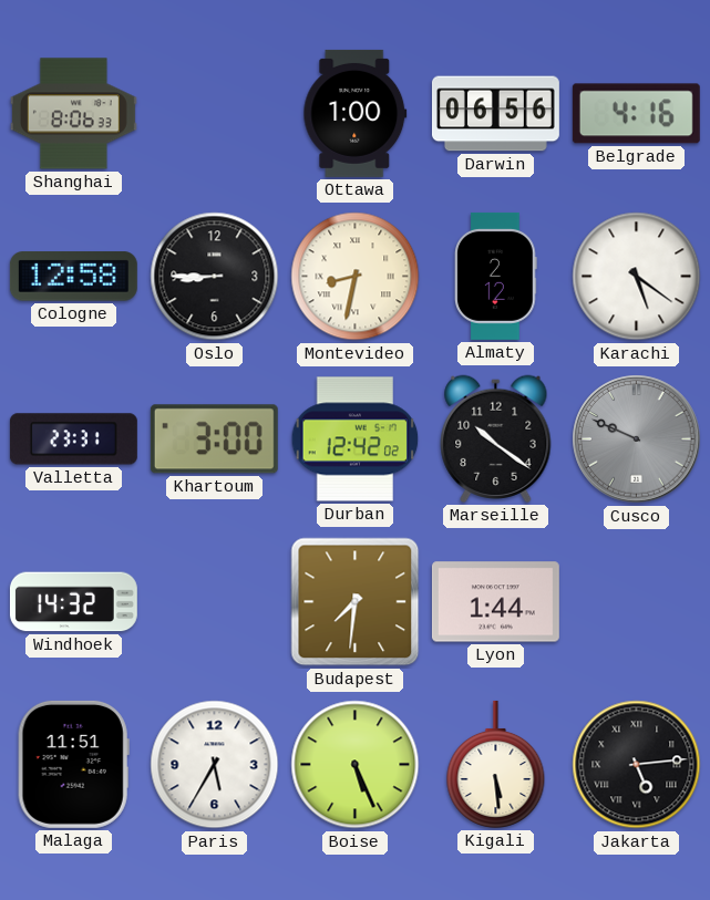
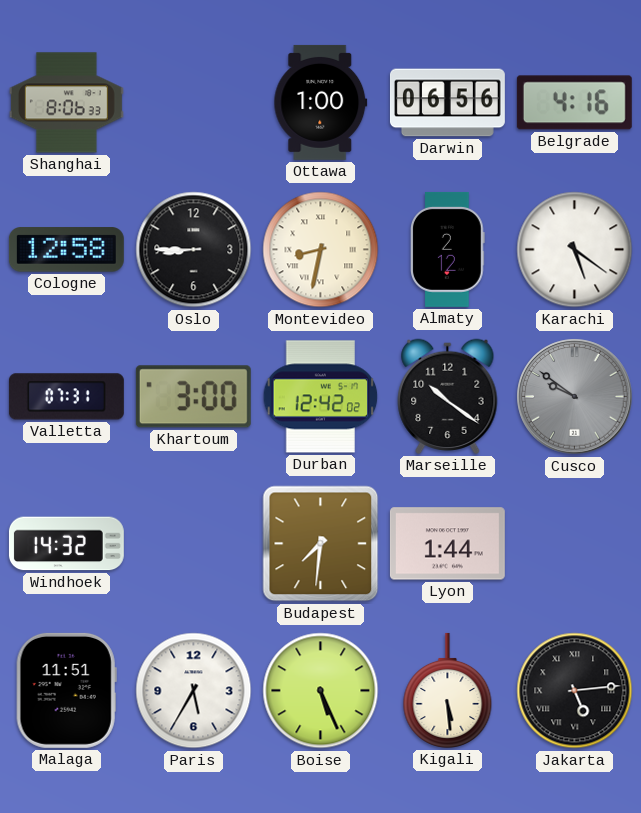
Valletta: 23:31 -> 07:31 (66, 397)
Cusco: 9:49 -> 9:51 (575, 397)
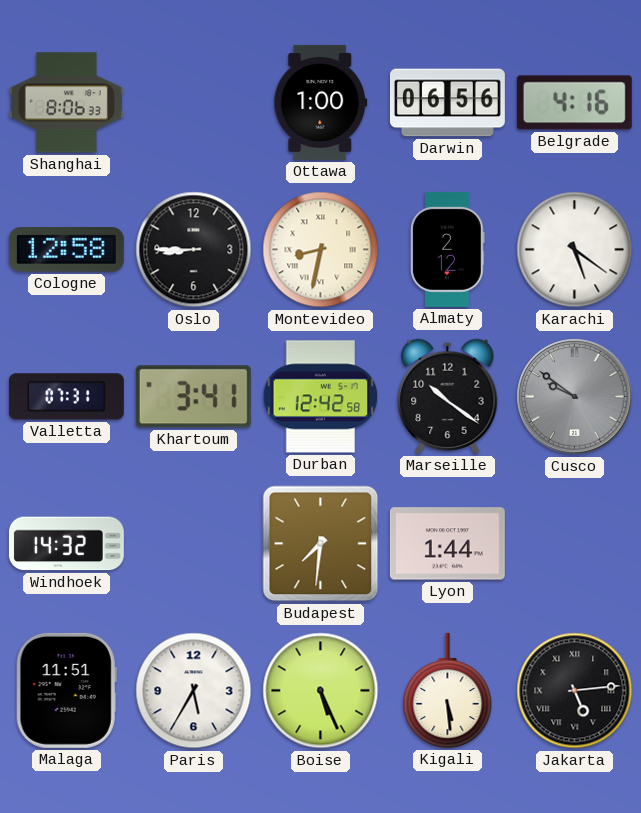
Khartoum: 3:00 -> 3:41 (193, 397)
Durban: 12:42:02 -> 12:42:58 (321, 397)
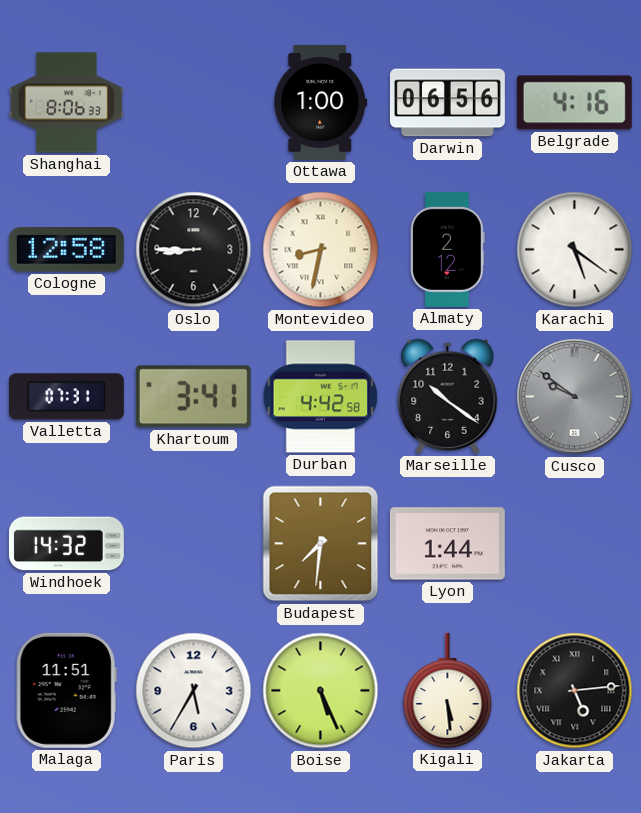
Durban: 12:42 -> 4:42 (321, 397)
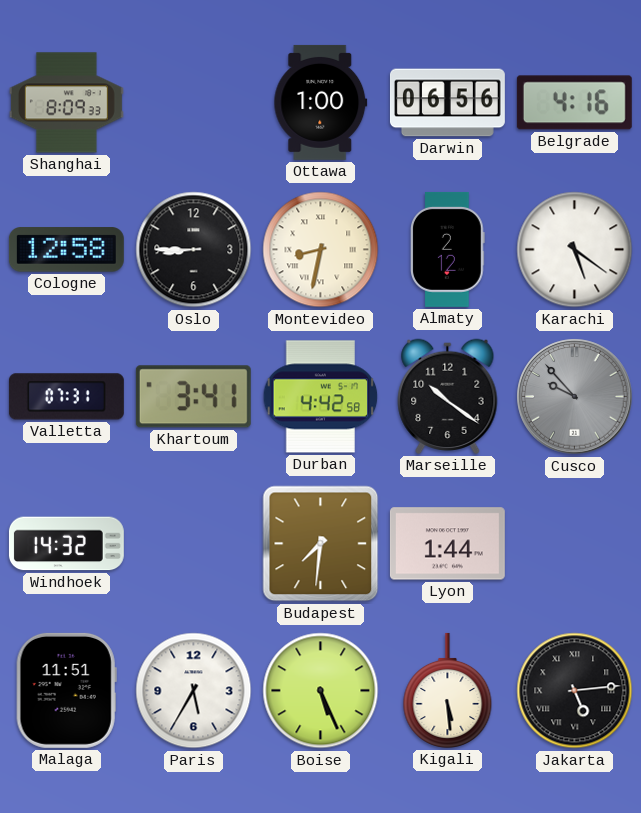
Shanghai: 8:06 -> 8:09 (66, 103)
Cusco: 9:51 -> 9:53 (575, 397)
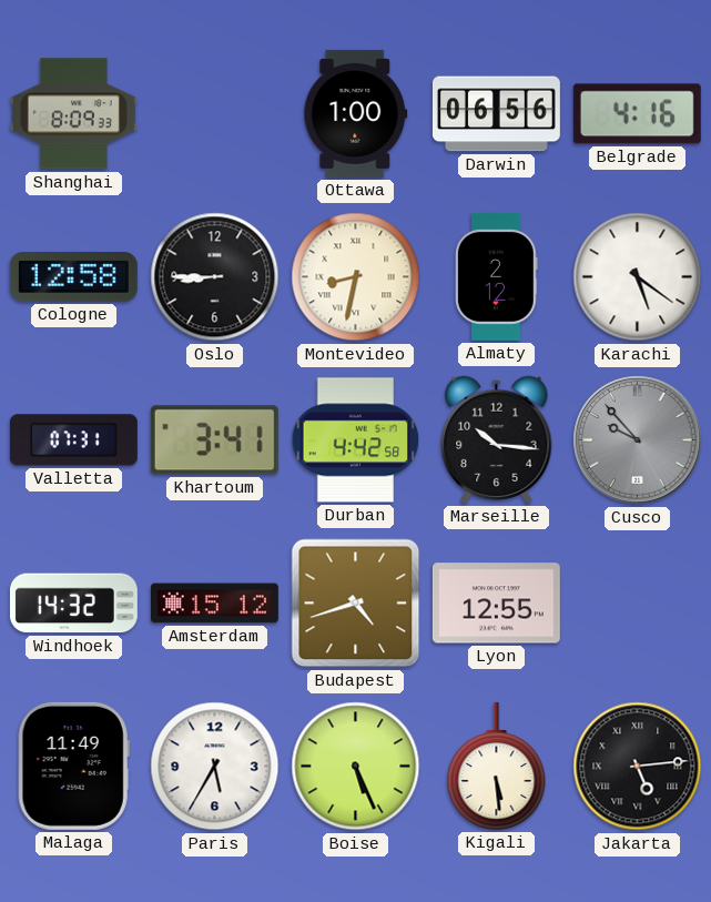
Marseille: 10:21 -> 10:16 (497, 439)
Amsterdam: none -> 15:12 (214, 604)
Budapest: 7:31 -> 4:42 (356, 604)
Lyon: 1:44 -> 12:55 (496, 604)
Malaga: 11:51 -> 11:49 (73, 766)
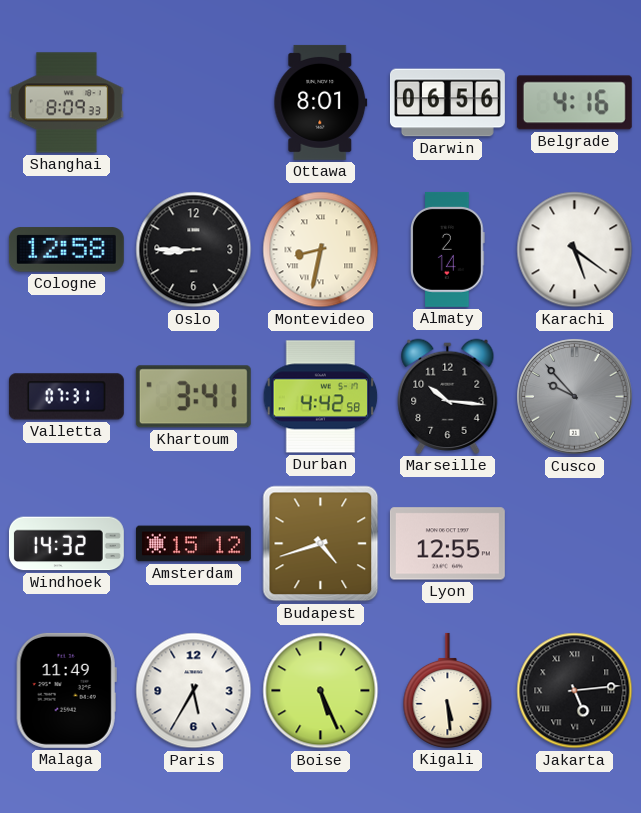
Ottawa: 1:00 -> 8:01 (321, 102)
Almaty: 2:12 -> 2:14 (448, 249)
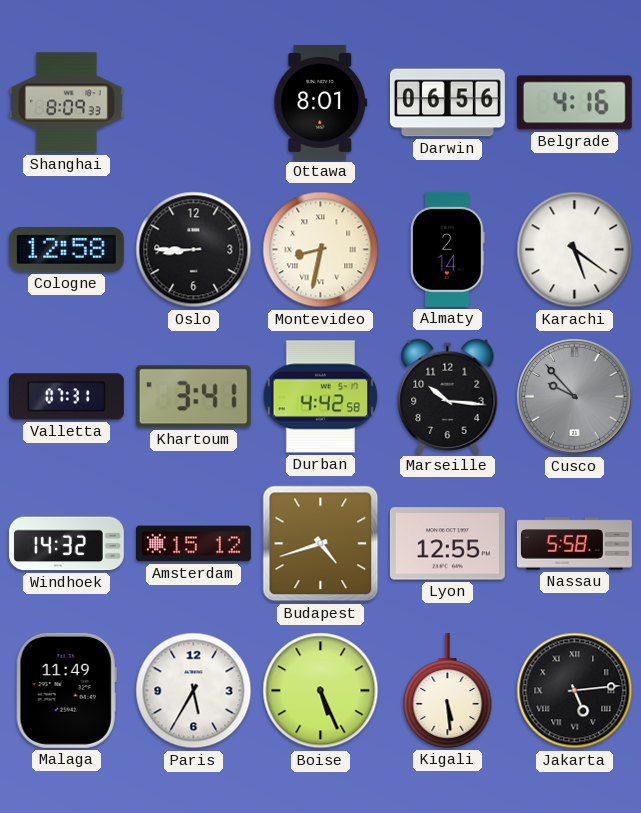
Nassau: none -> 5:58 (574, 544)
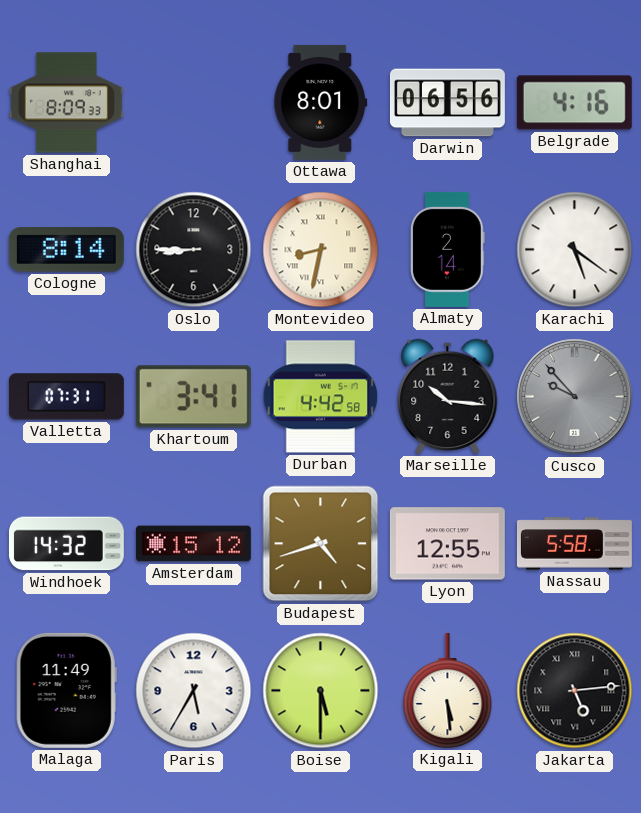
Cologne: 12:58 -> 8:14 (66, 250)
Boise: 5:26 -> 5:30 (321, 691)
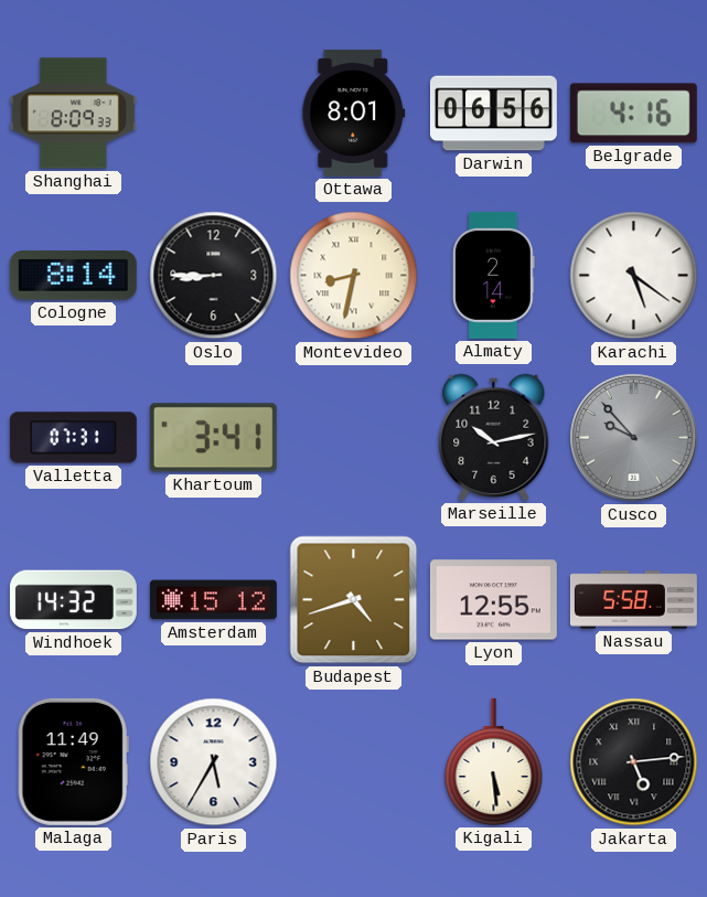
Durban: 4:42 -> none (321, 397)
Marseille: 10:16 -> 10:13 (494, 437)
Boise: 5:30 -> none (321, 691)
